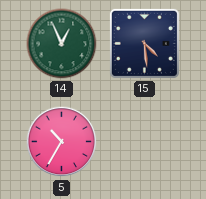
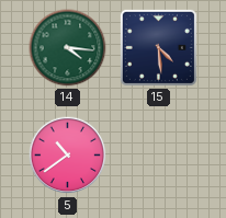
14: 12:56 -> 4:16 (68, 48)
5: 10:35 -> 10:39 (68, 156)
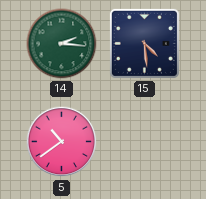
14: 4:16 -> 2:16 (62, 44)
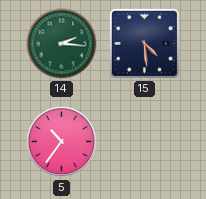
5: 10:39 -> 10:36 (62, 142)
